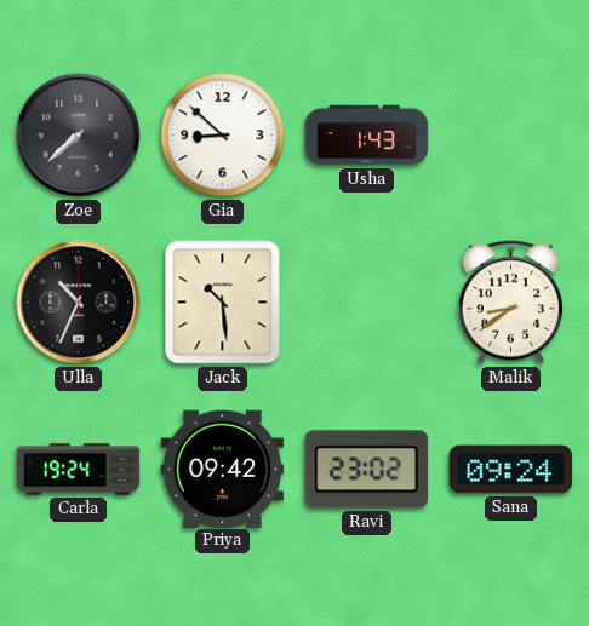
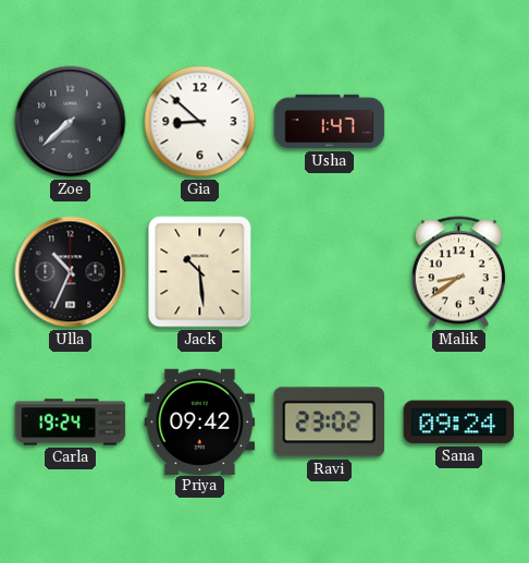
Usha: 1:43 -> 1:47 (330, 122)
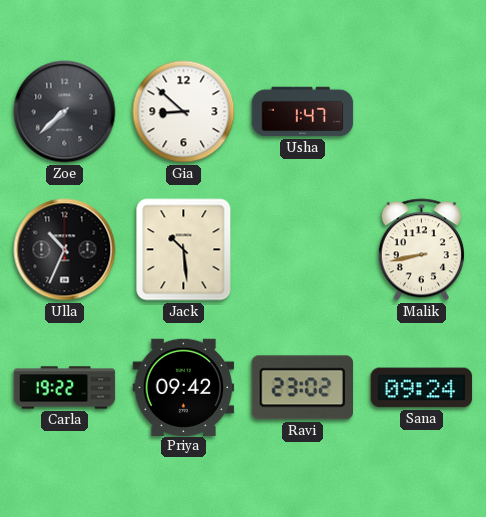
Malik: 8:39 -> 8:43 (421, 250)
Carla: 19:24 -> 19:22 (65, 388)
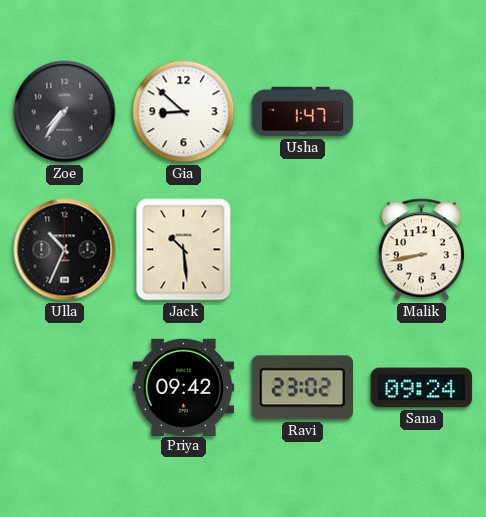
Zoe: 7:38 -> 7:36 (65, 112)
Carla: 19:22 -> none (65, 388)
